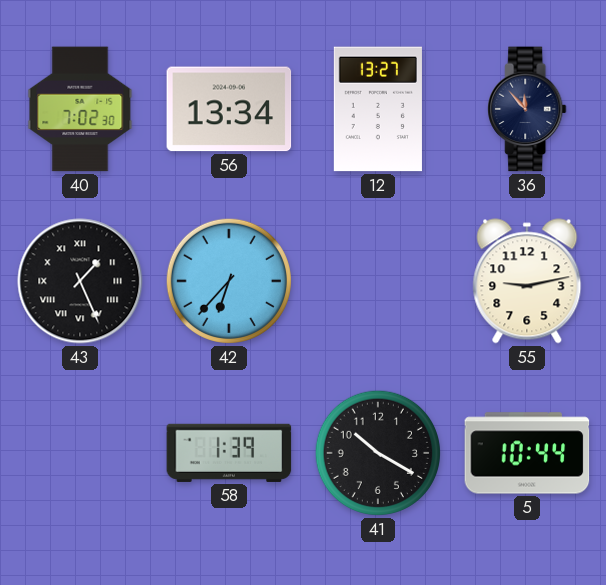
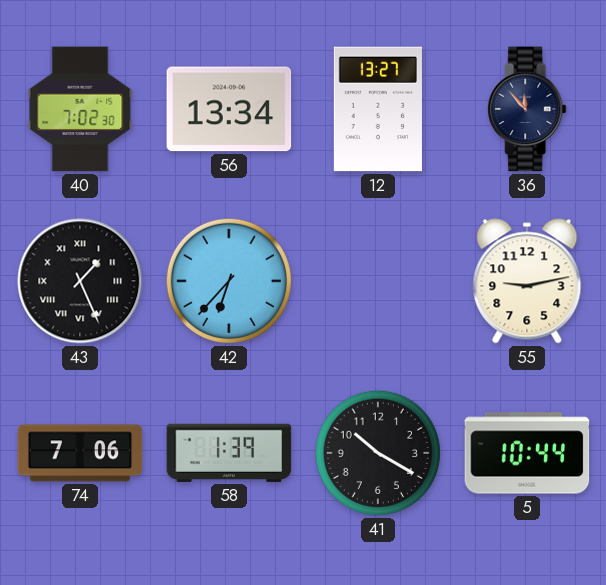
74: none -> 7:06 (80, 453)
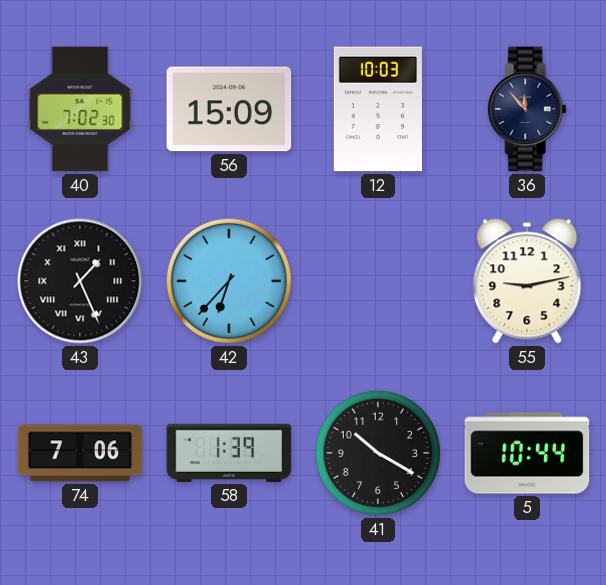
56: 13:34 -> 15:09 (229, 109)
12: 13:27 -> 10:03 (378, 109)
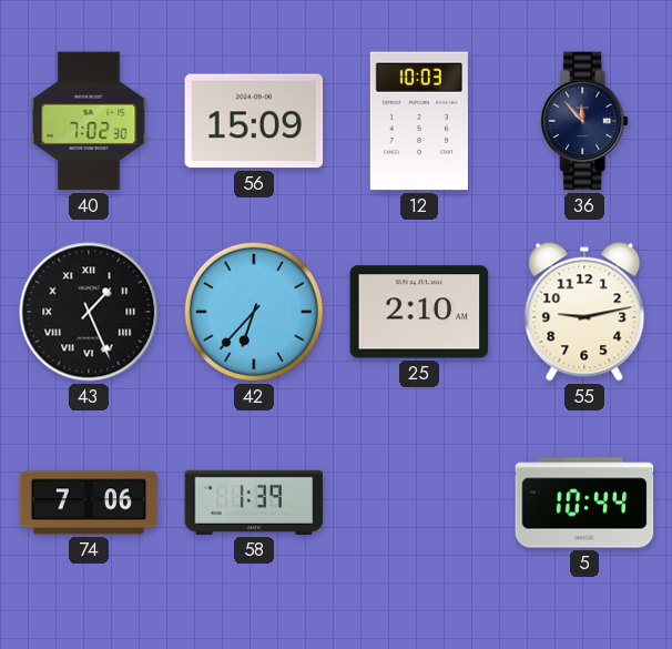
25: none -> 2:10 (419, 312)
41: 10:20 -> none (378, 453)
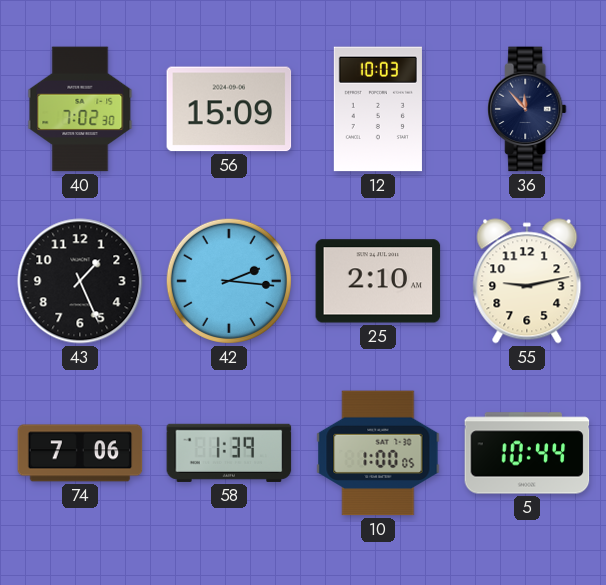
43 numerals: Roman -> Arabic (80, 281)
42: 6:37 -> 2:16 (229, 281)
10: none -> 1:00 (378, 453)
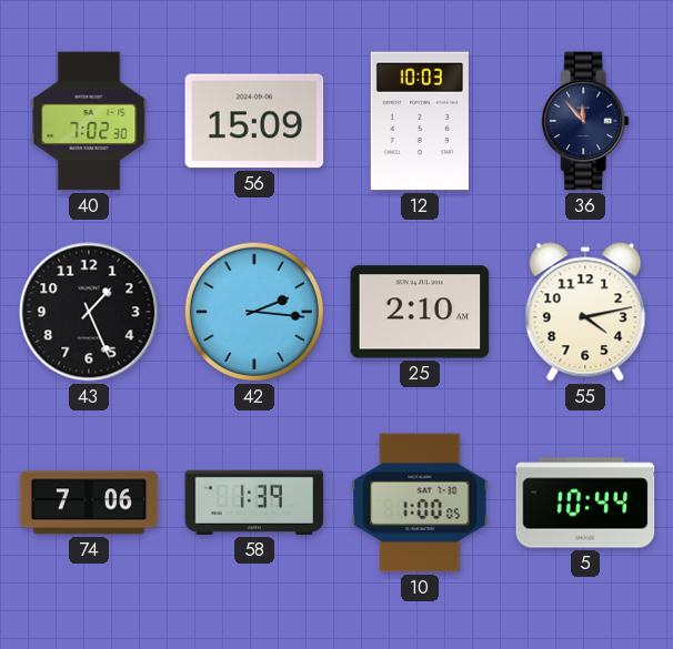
55: 9:13 -> 4:13 (585, 312)
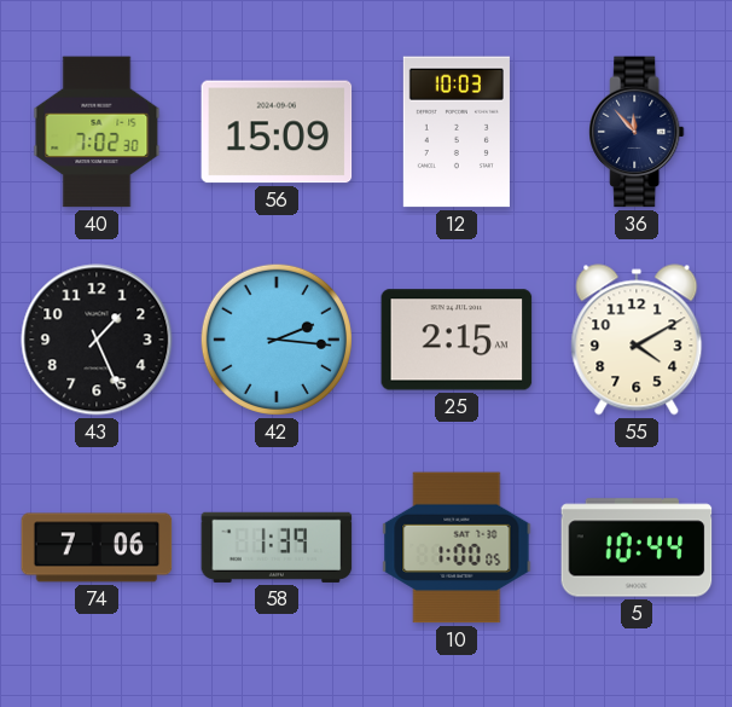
25: 2:10 -> 2:15 (457, 340)
55: 4:13 -> 4:10 (637, 340)
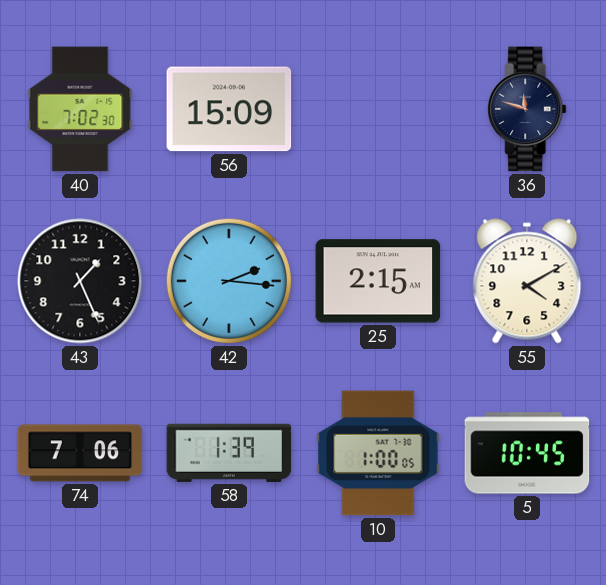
12: 10:03 -> none (457, 132)
36: 11:53 -> 11:48 (527, 109)
5: 10:44 -> 10:45 (527, 453)
